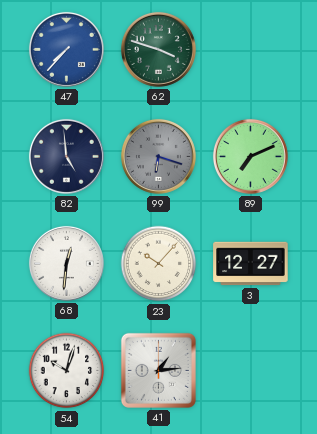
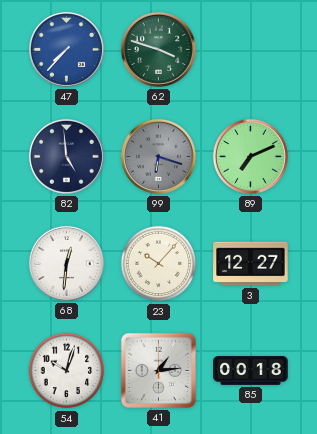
85: none -> 00:18 (251, 371)
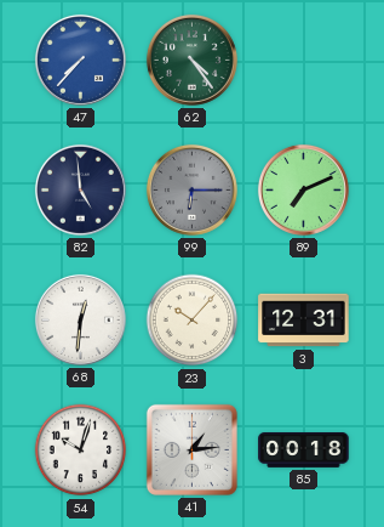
62: 3:48 -> 4:24 (191, 59)
99: 6:18 -> 6:15 (191, 189)
3: 12:27 -> 12:31 (304, 321)
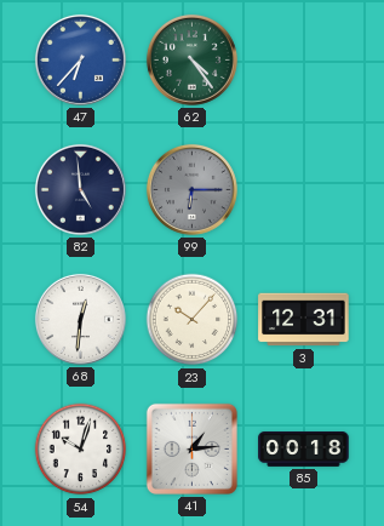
47: 7:37 -> 6:37 (80, 59)
89: 7:11 -> none (303, 189)
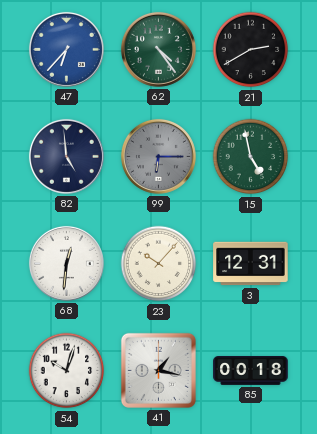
21: none -> 2:40 (251, 50)
15: none -> 4:58 (251, 157)
41: 1:14 -> 1:17 (158, 370)
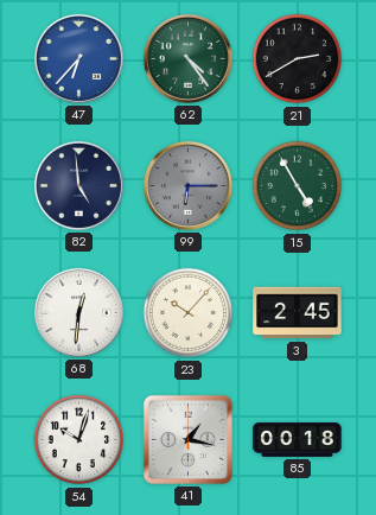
15: 4:58 -> 4:55 (298, 186)
3: 12:31 -> 2:45 (298, 313)
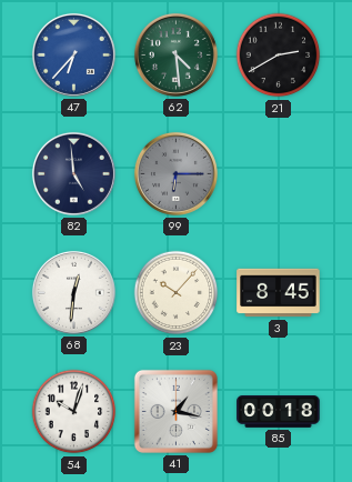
62: 4:24 -> 4:29 (175, 54)
15: 4:55 -> none (298, 186)
3: 2:45 -> 8:45 (279, 293)
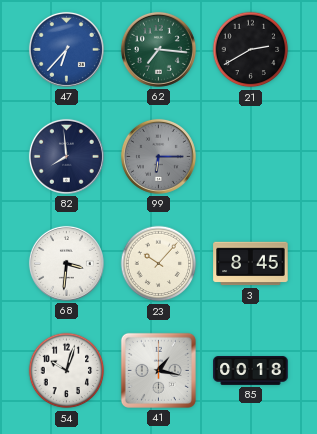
62: 4:29 -> 7:16 (158, 49)
82: 4:59 -> 7:59 (66, 156)
68: 12:31 -> 3:31 (66, 263)
